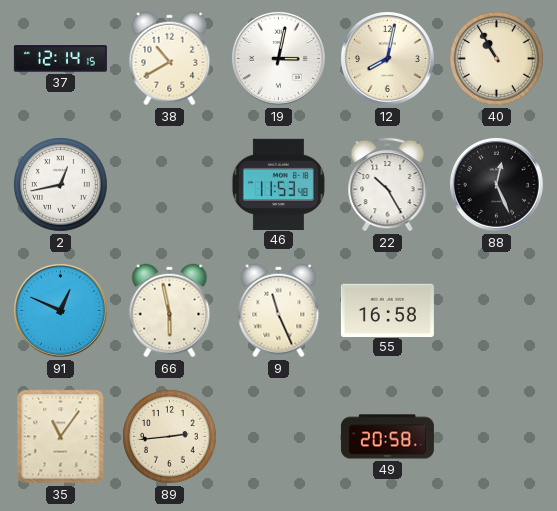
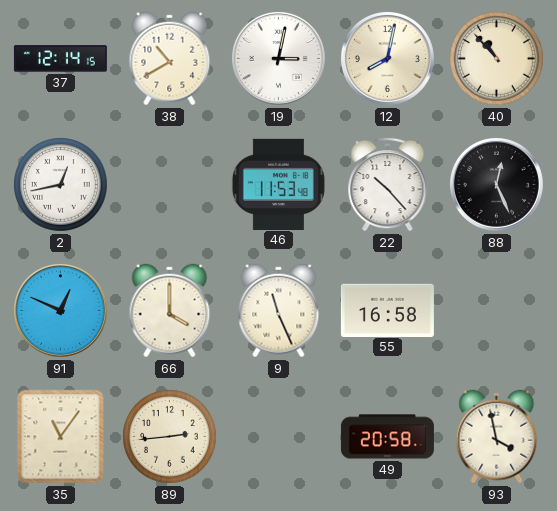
40: 10:55 -> 10:53 (497, 59)
22: 10:25 -> 10:23 (388, 184)
66: 5:58 -> 4:00 (170, 311)
93: none -> 3:58 (497, 437)
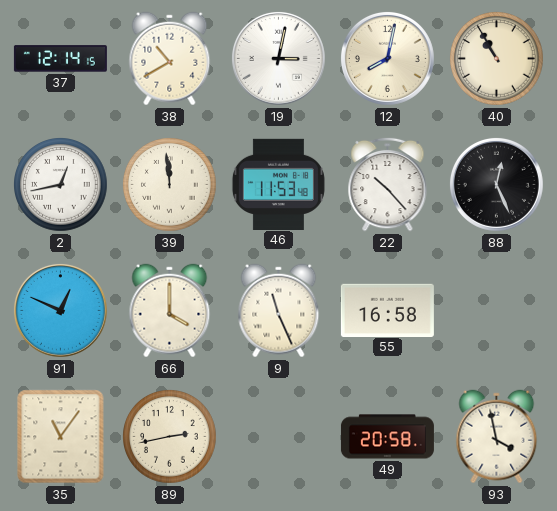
40: 10:53 -> 10:55 (497, 59)
39: none -> 11:59 (170, 185)
89: 2:44 -> 2:43 (170, 437)
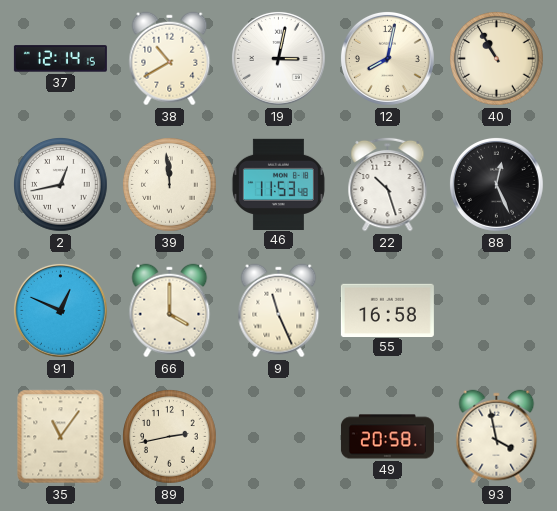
22: 10:23 -> 10:27 (388, 184)
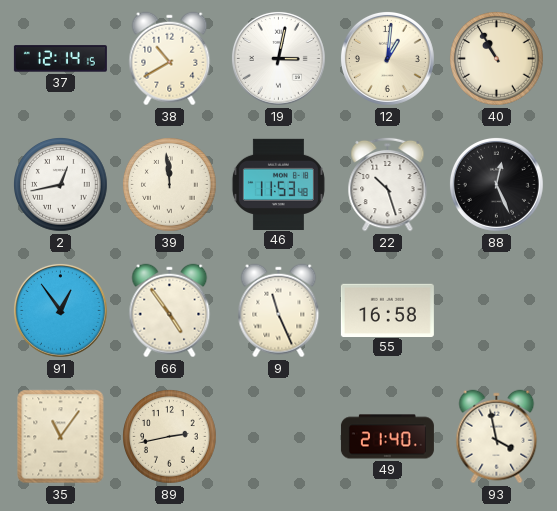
12: 8:02 -> 1:01 (387, 58)
91: 12:49 -> 12:54 (60, 310)
66: 4:00 -> 4:54 (170, 311)
49: 20:58 -> 21:40 (387, 437)
